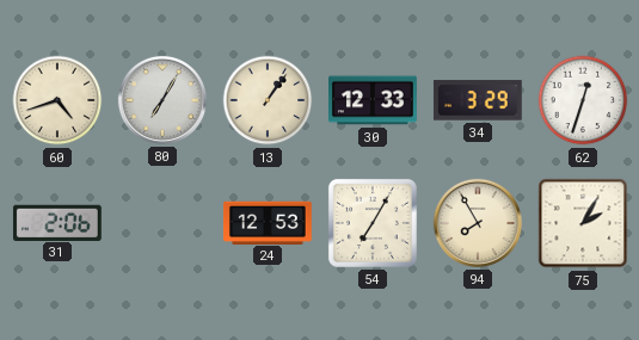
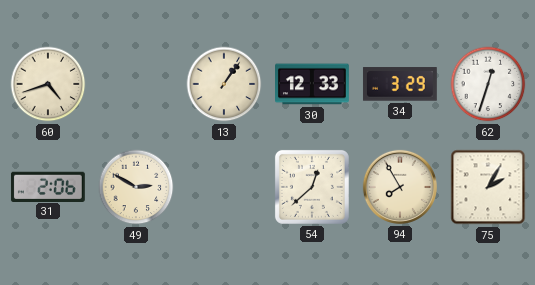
80: 7:05 -> none (162, 100)
49: none -> 2:50 (136, 187)
24: 12:53 -> none (268, 222)
54: 7:05 -> 12:38 (312, 187)
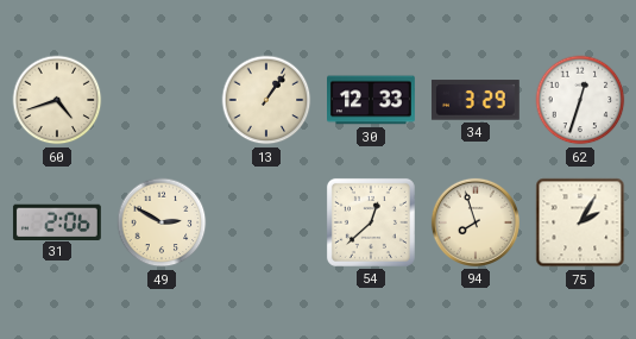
94: 7:55 -> 7:57 (476, 222)
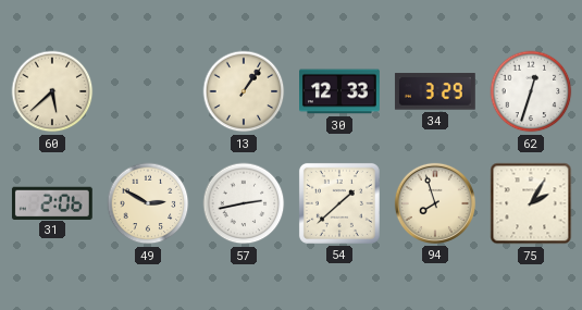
60: 4:42 -> 5:38 (52, 91)
57: none -> 2:43 (244, 203)
54: 12:38 -> 1:38 (339, 203)
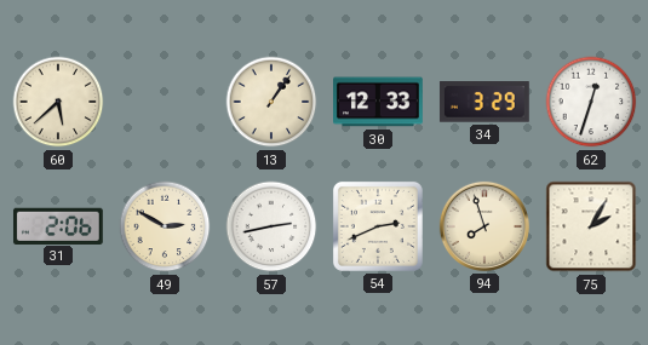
54: 1:38 -> 2:41 (378, 226)
